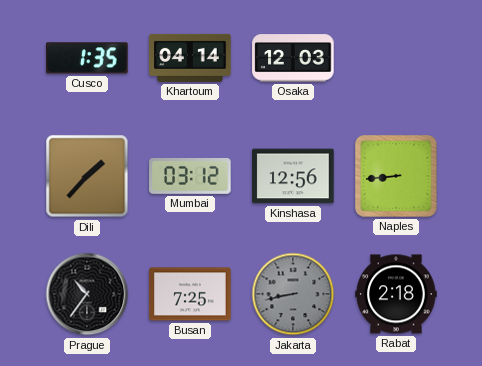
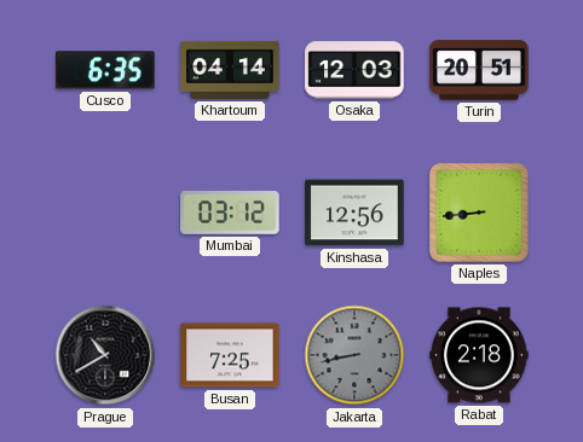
Cusco: 1:35 -> 6:35 (105, 70)
Turin: none -> 20:51 (479, 70)
Dili: 1:37 -> none (87, 176)
Prague: 10:36 -> 10:40 (105, 355)
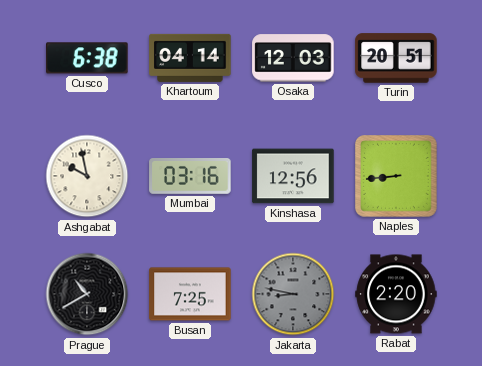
Cusco: 6:35 -> 6:38 (87, 58)
Ashgabat: none -> 9:58 (87, 176)
Mumbai: 03:12 -> 03:16 (190, 177)
Jakarta: 8:43 -> 8:47 (293, 294)
Rabat: 2:18 -> 2:20 (396, 294)
